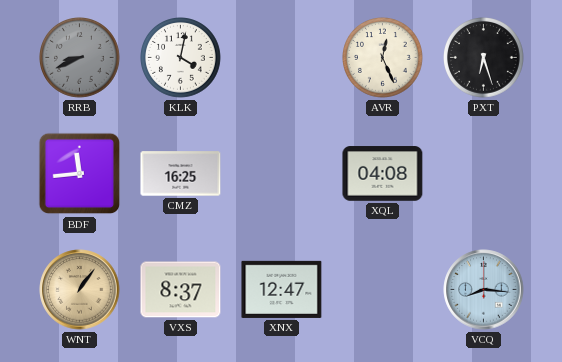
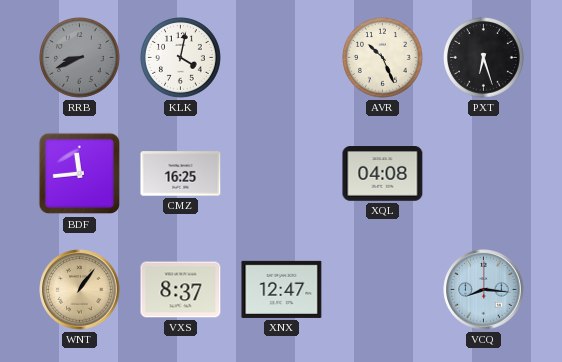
AVR: 12:26 -> 10:26 (383, 58)
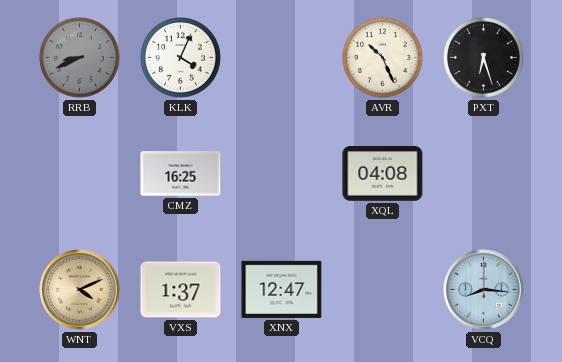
KLK: 4:02 -> 4:04 (181, 58)
BDF: 11:44 -> none (80, 174)
WNT: 1:06 -> 4:11 (80, 290)
VXS: 8:37 -> 1:37 (181, 290)
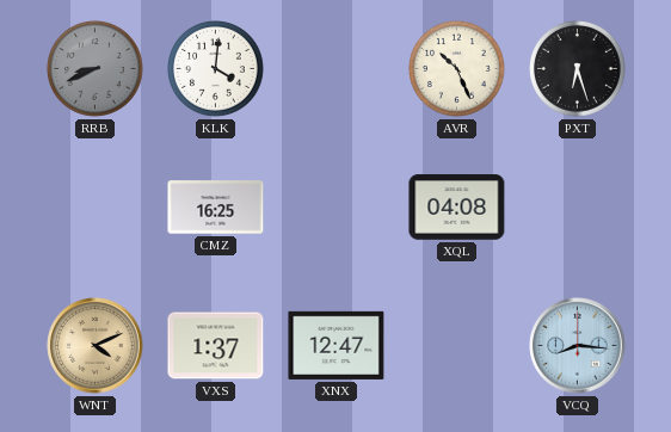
KLK: 4:04 -> 4:01 (216, 69)
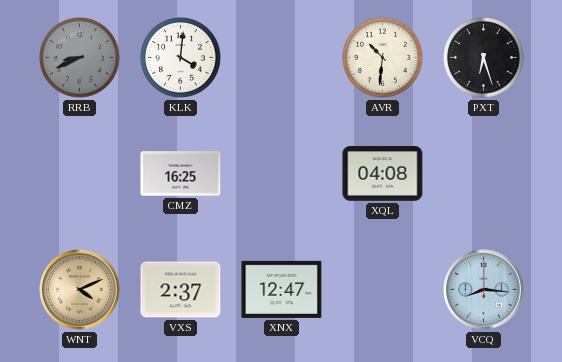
AVR: 10:26 -> 10:31 (383, 58)
VXS: 1:37 -> 2:37 (181, 290)
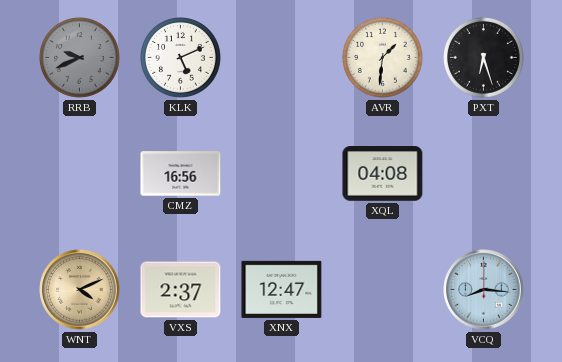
RRB: 8:41 -> 9:41 (80, 58)
KLK: 4:01 -> 5:11 (181, 58)
AVR: 10:31 -> 1:31 (383, 58)
CMZ: 16:25 -> 16:56 (181, 174)
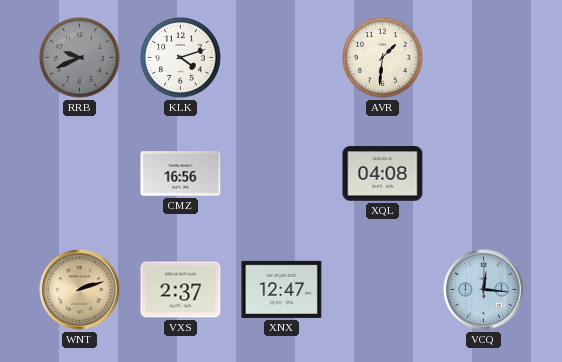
KLK: 5:11 -> 4:12 (181, 58)
PXT: 6:27 -> none (484, 58)
WNT: 4:11 -> 2:12 (80, 290)
VCQ: 8:16 -> 12:16 (484, 290)
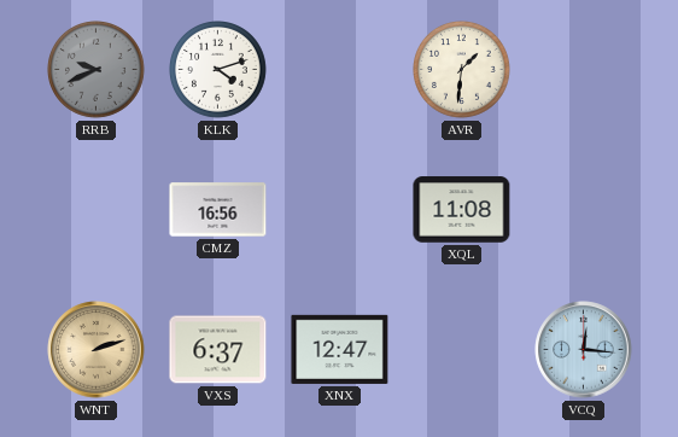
XQL: 04:08 -> 11:08 (462, 210)
VXS: 2:37 -> 6:37 (218, 350)
